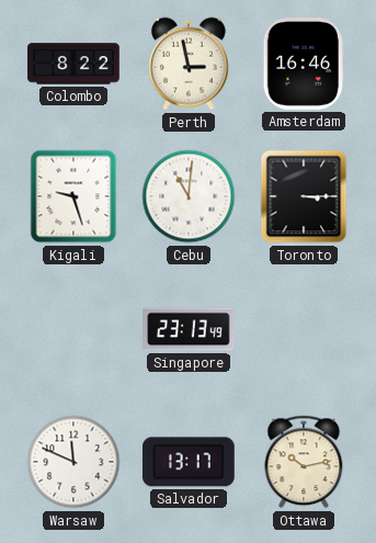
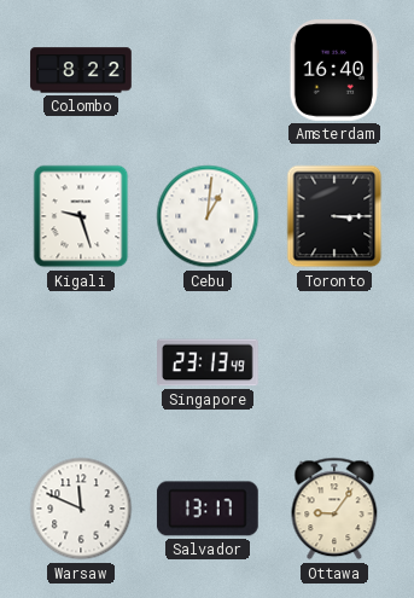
Perth: 2:58 -> none (190, 64)
Amsterdam: 16:46 -> 16:40 (334, 71)
Cebu: 11:01 -> 1:01 (208, 216)
Ottawa: 10:13 -> 9:06 (334, 509)
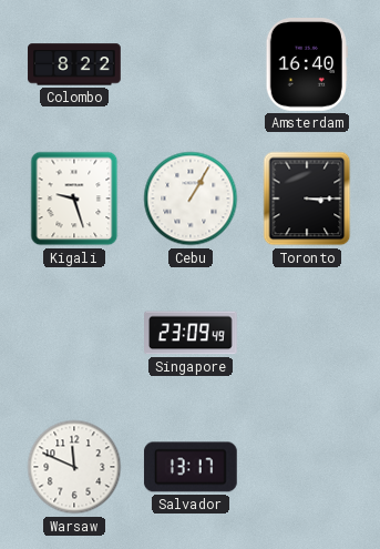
Cebu: 1:01 -> 1:05 (191, 199)
Singapore: 23:13 -> 23:09 (192, 333)
Ottawa: 9:06 -> none (334, 509)
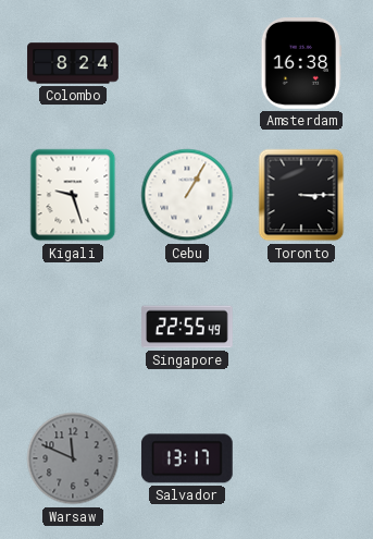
Colombo: 8:22 -> 8:24 (73, 63)
Amsterdam: 16:40 -> 16:38 (301, 64)
Singapore: 23:09 -> 22:55 (188, 327)
Warsaw dial: white -> grey (73, 458)
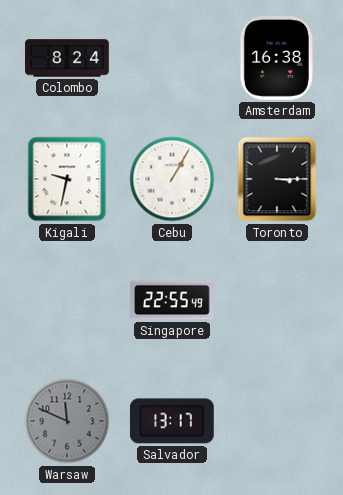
Kigali: 9:27 -> 9:32 (67, 179)
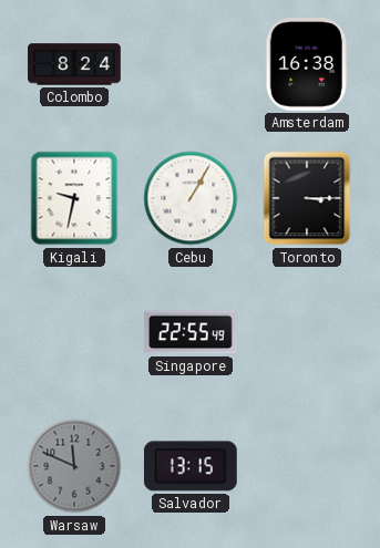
Salvador: 13:17 -> 13:15 (191, 466)
